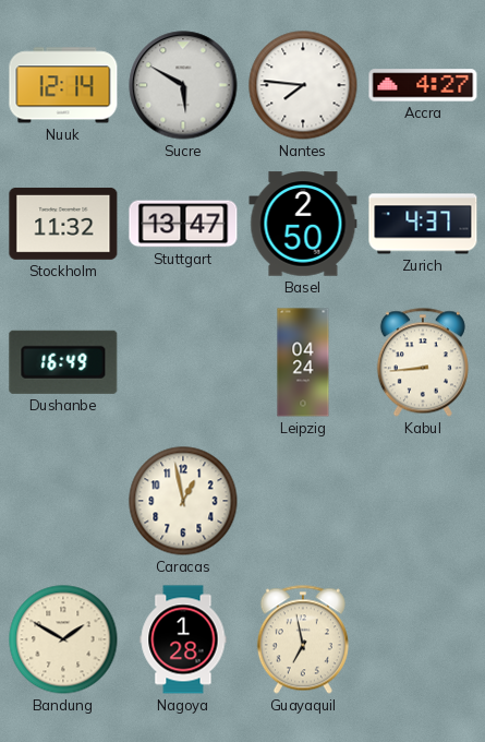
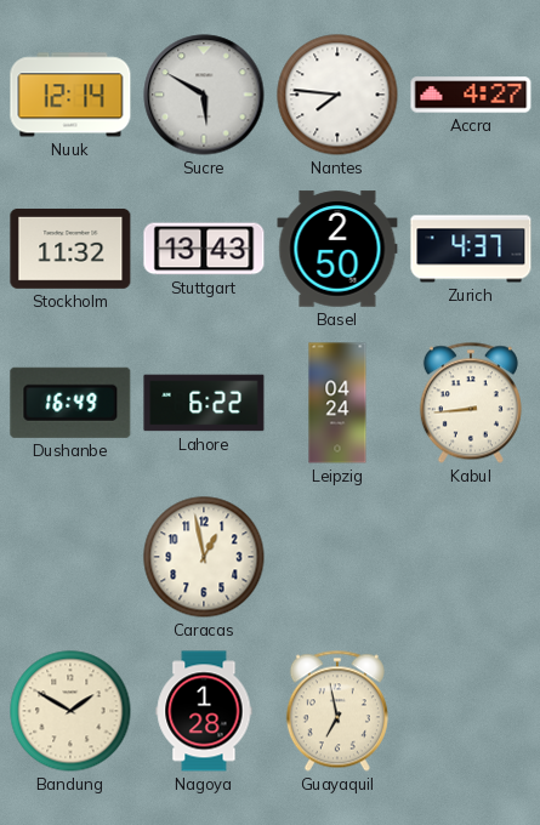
Stuttgart: 13:47 -> 13:43 (204, 249)
Lahore: none -> 6:22 (204, 403)
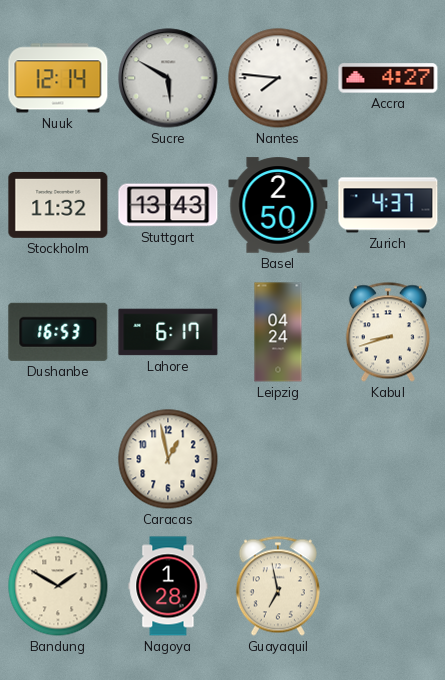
Dushanbe: 16:49 -> 16:53 (58, 332)
Lahore: 6:22 -> 6:17 (168, 332)
Kabul: 8:44 -> 8:42 (388, 332)
